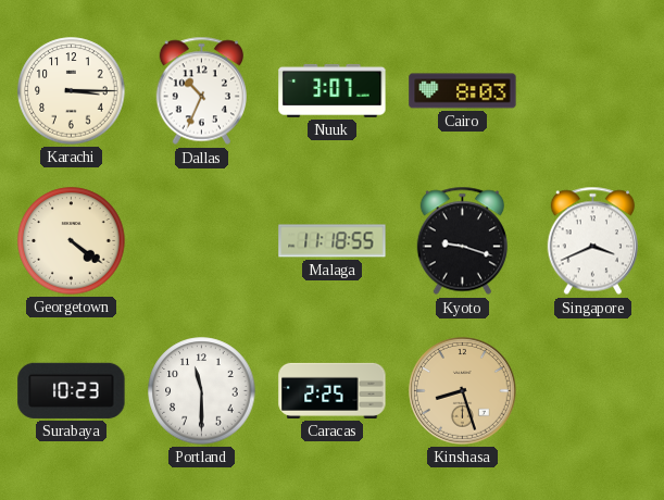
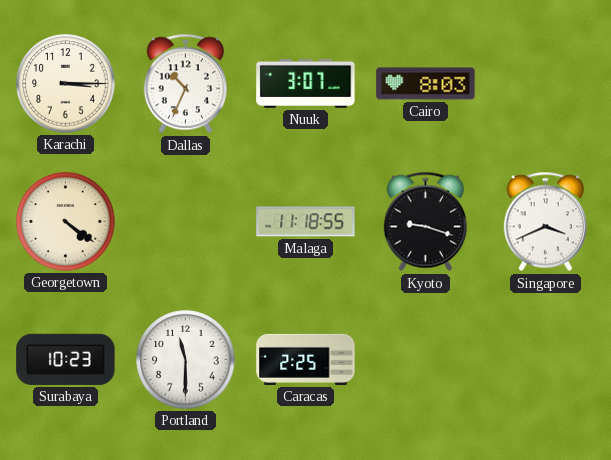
Kinshasa: 8:27 -> none (463, 391)
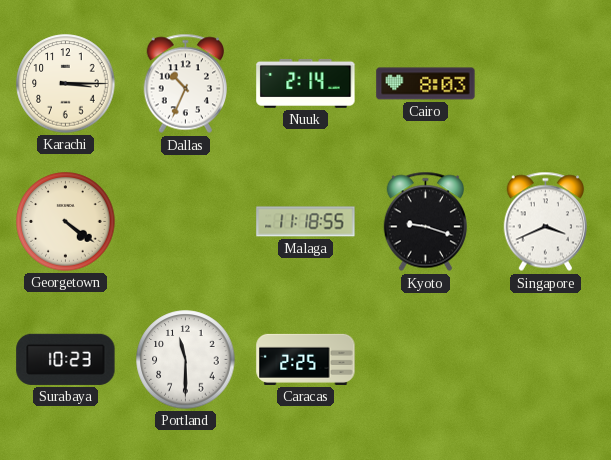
Nuuk: 3:07 -> 2:14 (306, 83)
